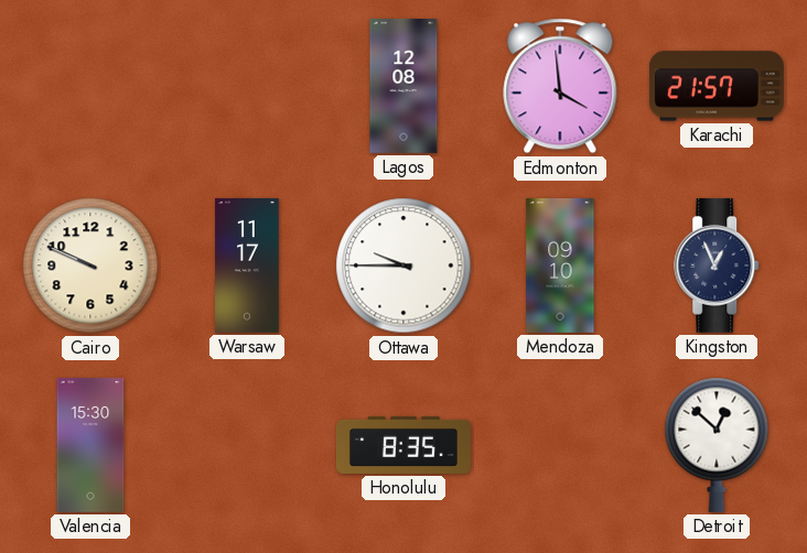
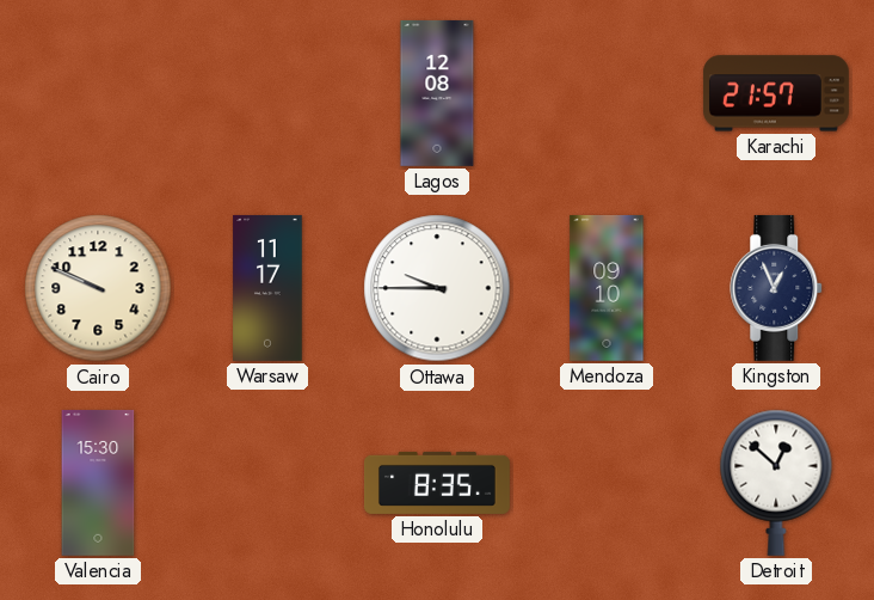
Edmonton: 3:59 -> none (560, 86)
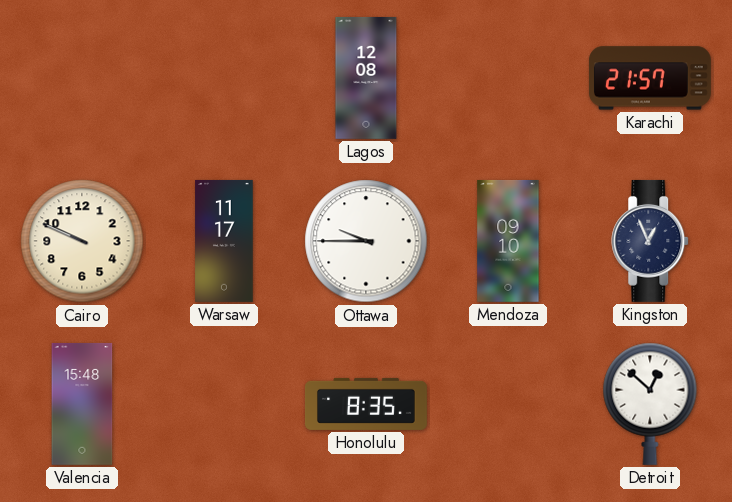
Valencia: 15:30 -> 15:48 (82, 404)
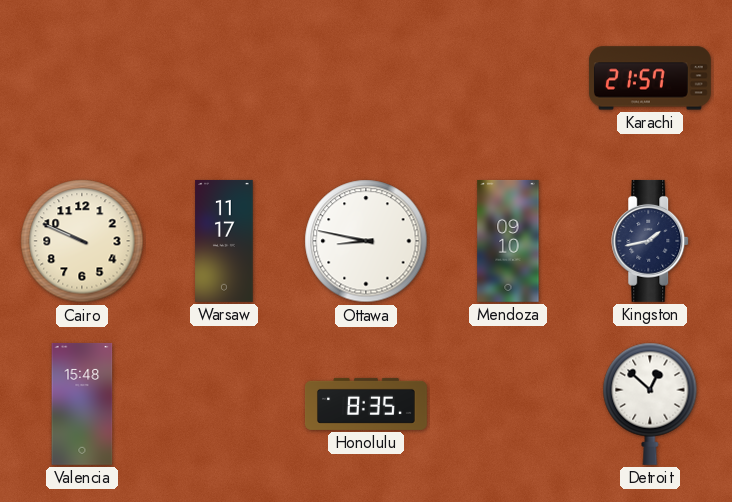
Lagos: 12:08 -> none (366, 78)
Ottawa: 9:45 -> 8:47 (366, 241)
Kingston: 12:56 -> 1:43 (651, 241)
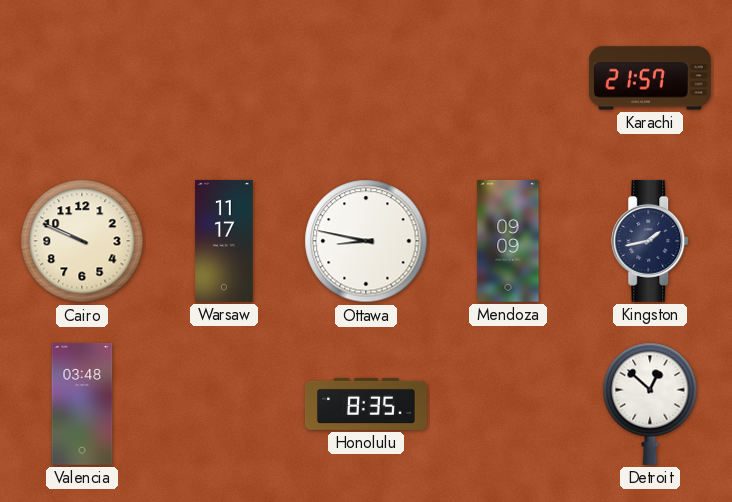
Mendoza: 09:10 -> 09:09 (508, 241)
Valencia: 15:48 -> 03:48 (82, 404)
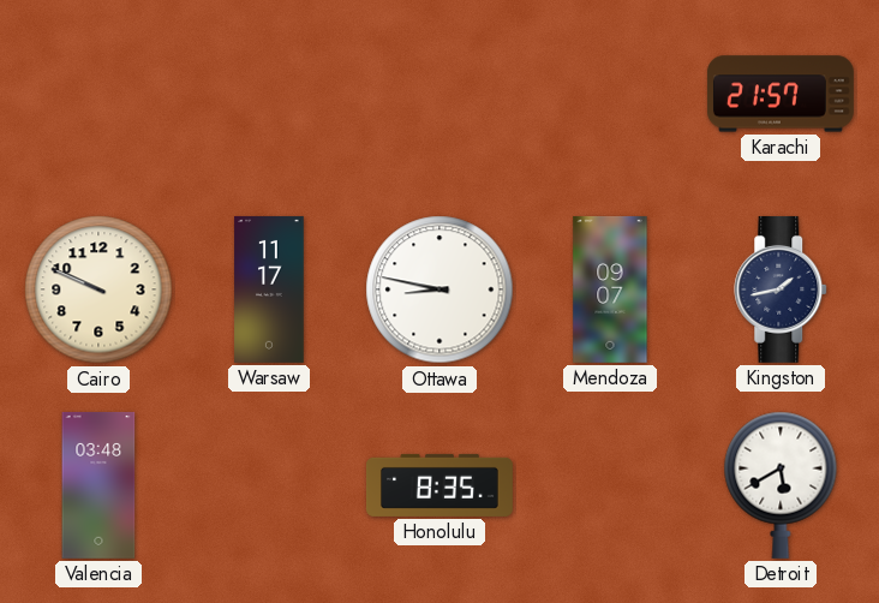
Mendoza: 09:09 -> 09:07 (610, 289)
Detroit: 12:52 -> 5:40 (781, 485)
